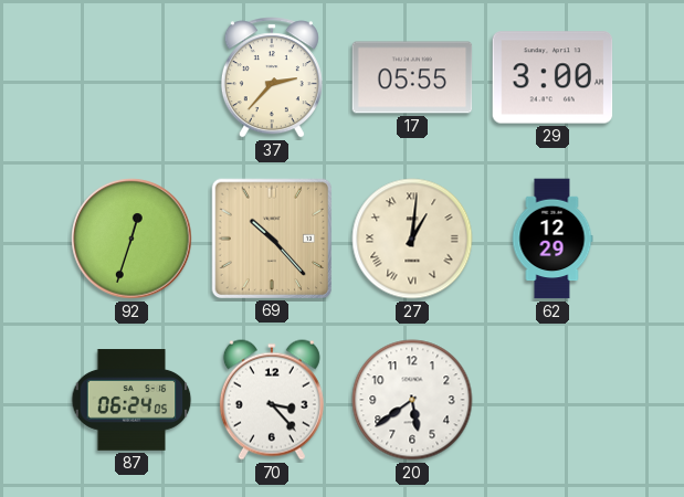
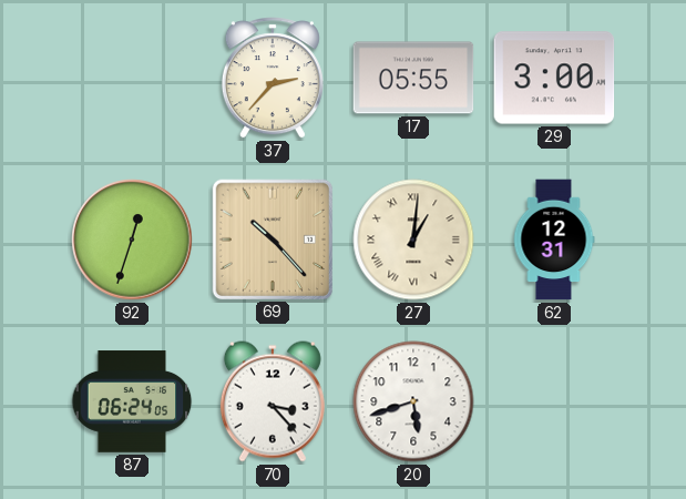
62: 12:29 -> 12:31 (554, 240)
20: 5:39 -> 5:42 (413, 401)
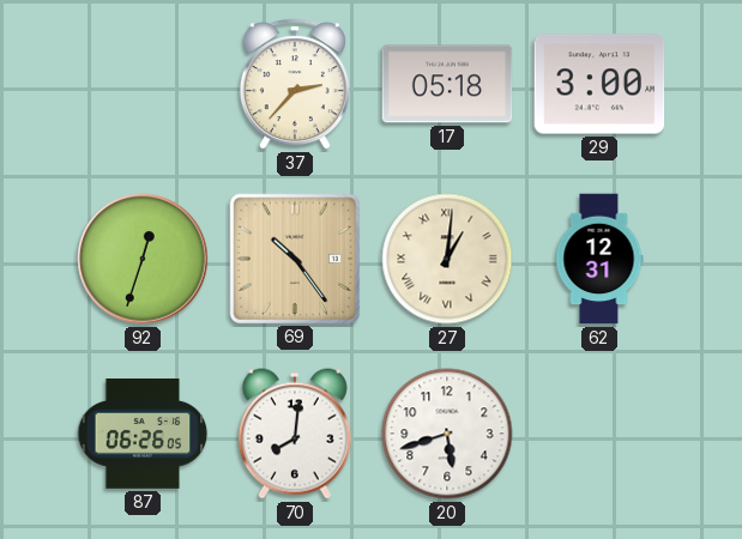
17: 05:55 -> 05:18 (447, 84)
69: 10:23 -> 10:24 (294, 258)
87: 06:24 -> 06:26 (143, 434)
70: 3:23 -> 8:01 (295, 434)
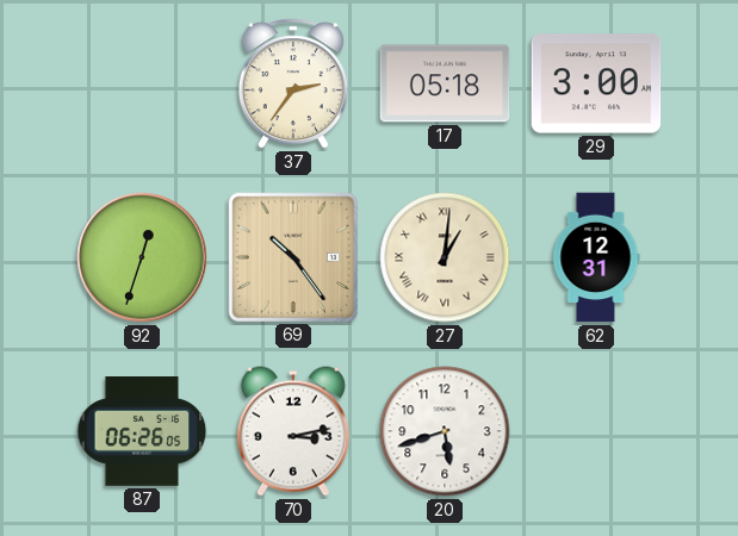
37: 2:37 -> 2:36 (293, 83)
70: 8:01 -> 3:13 (293, 431)
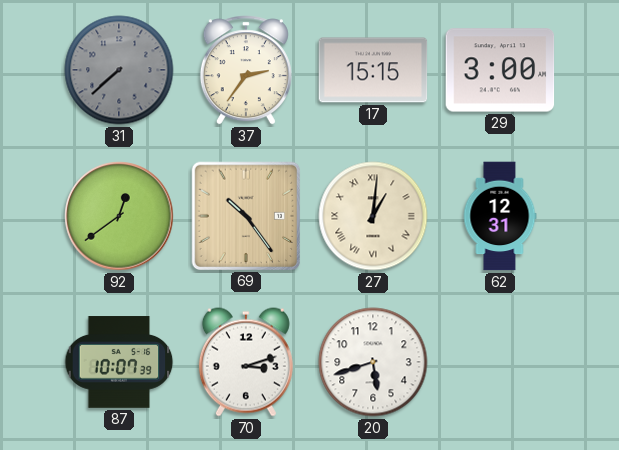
31: none -> 7:38 (119, 70)
17: 05:18 -> 15:15 (373, 70)
92: 12:33 -> 12:39 (119, 216)
87: 06:26 -> 10:07 (119, 362)
70: 3:13 -> 3:12 (246, 362)
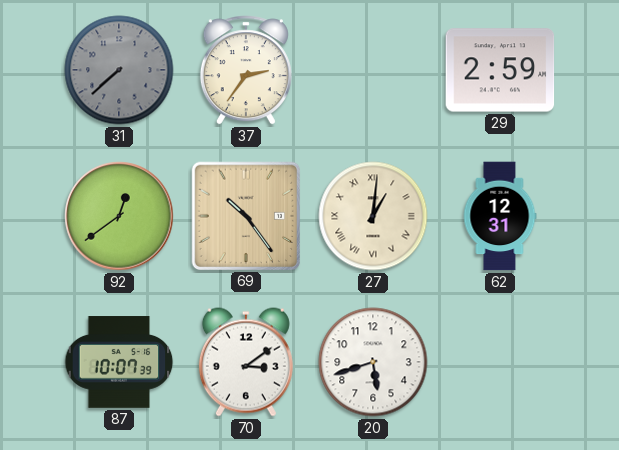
17: 15:15 -> none (373, 70)
29: 3:00 -> 2:59 (500, 70)
70: 3:12 -> 3:09 (246, 362)
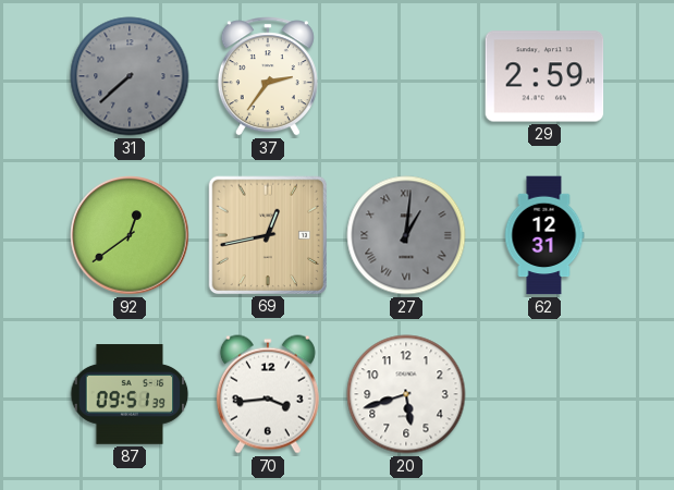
69: 10:24 -> 12:43 (267, 234)
27 dial: cream -> grey (406, 235)
87: 10:07 -> 09:51 (130, 394)
70: 3:09 -> 3:44 (268, 394)
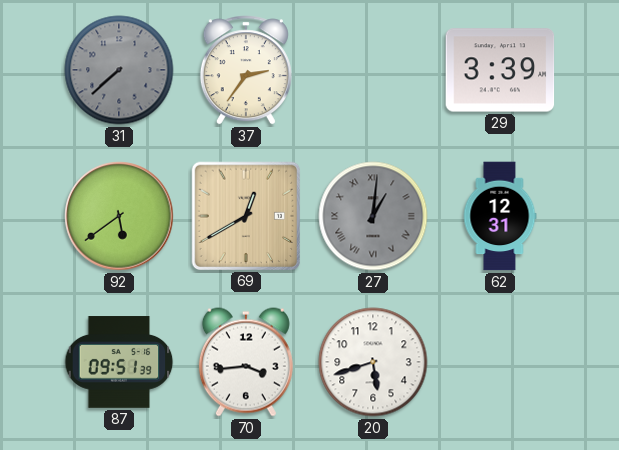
29: 2:59 -> 3:39 (500, 70)
92: 12:39 -> 5:39 (119, 216)
69: 12:43 -> 12:40 (245, 215)
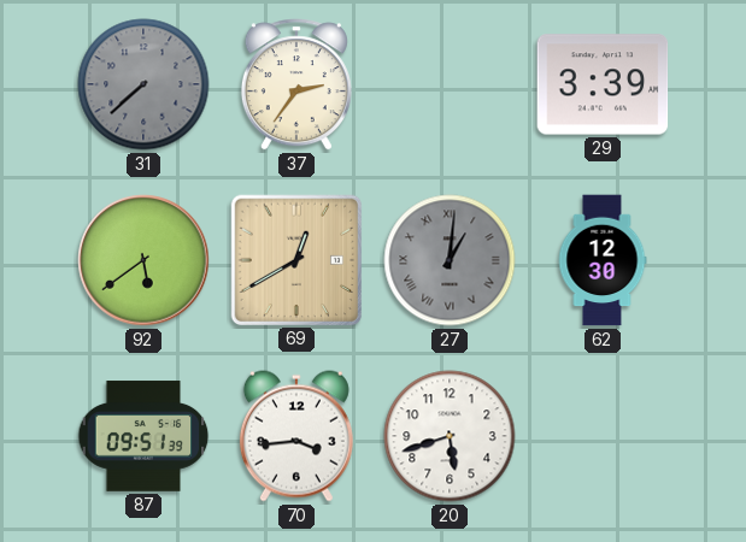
62: 12:31 -> 12:30 (603, 260)
